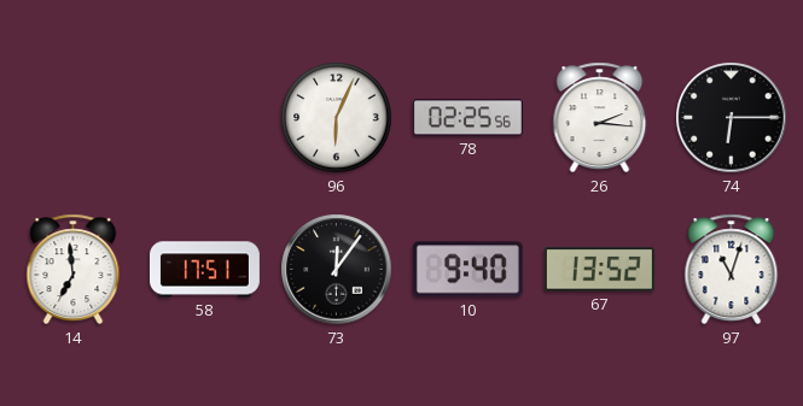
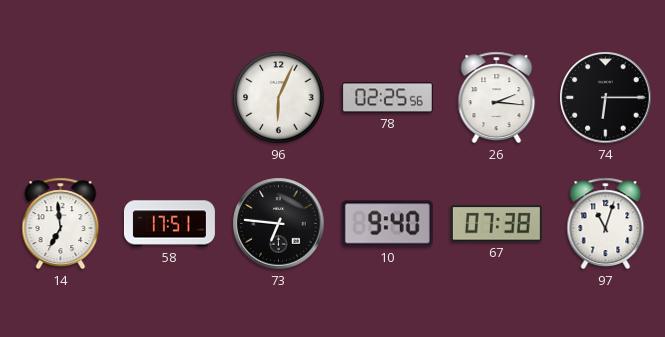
73: 12:06 -> 6:46 (279, 224)
67: 13:52 -> 07:38 (496, 224)
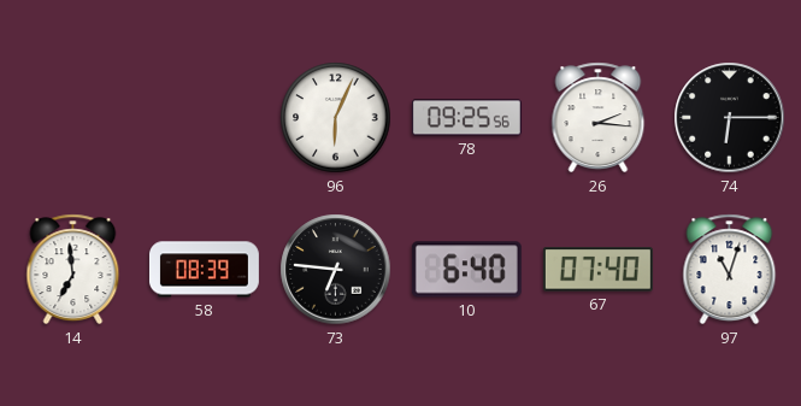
78: 02:25 -> 09:25 (466, 118)
58: 17:51 -> 08:39 (204, 270)
10: 9:40 -> 6:40 (466, 270)
67: 07:38 -> 07:40 (597, 270)
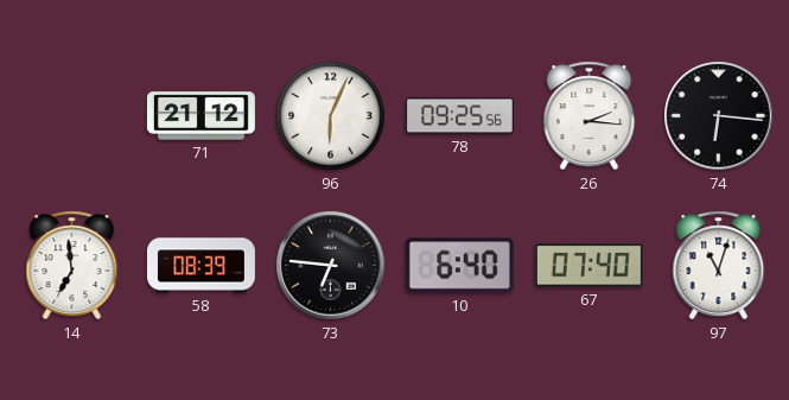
71: none -> 21:12 (201, 116)
74: 6:15 -> 6:16 (719, 116)
